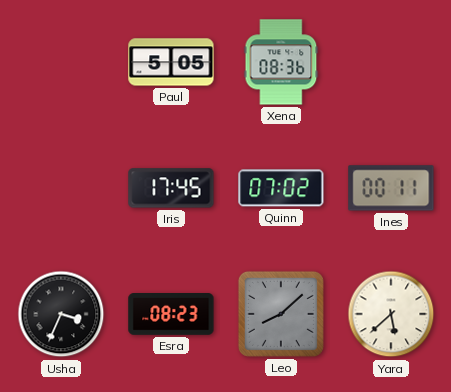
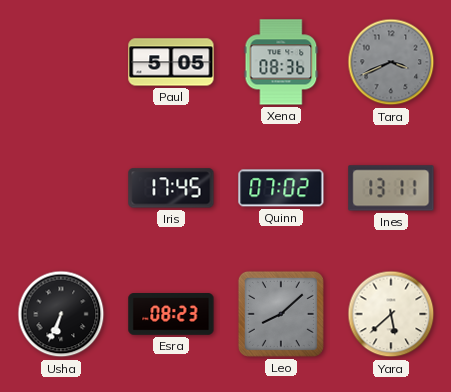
Tara: none -> 3:41 (391, 62)
Ines: 00:11 -> 13:11 (391, 188)
Usha: 3:34 -> 6:34 (61, 314)
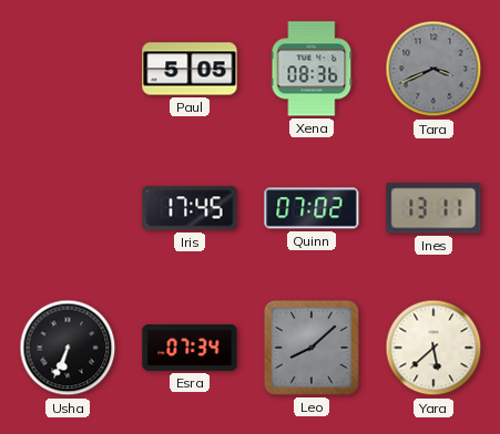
Esra: 08:23 -> 07:34 (190, 349)
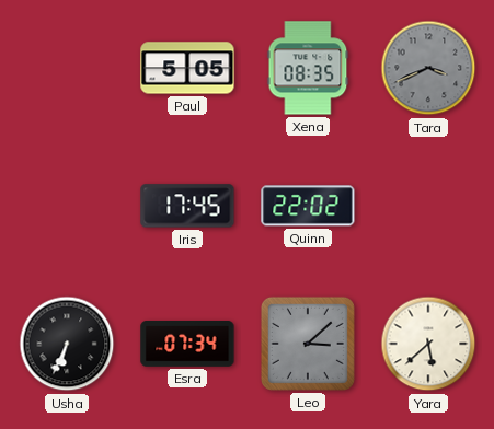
Xena: 08:36 -> 08:35 (308, 68)
Quinn: 07:02 -> 22:02 (308, 206)
Ines: 13:11 -> none (433, 208)
Leo: 8:08 -> 3:08 (308, 344)
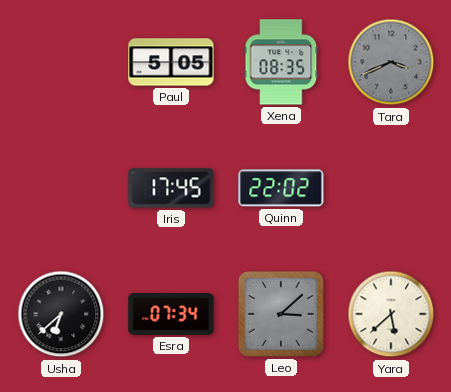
Usha: 6:34 -> 6:38 (61, 314)
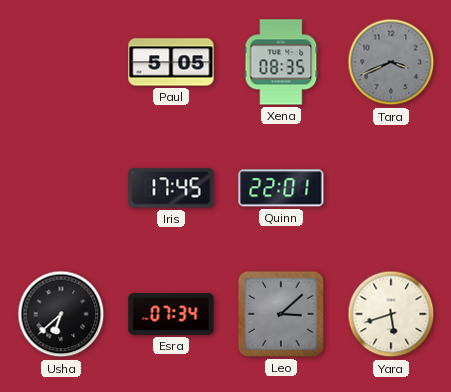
Quinn: 22:02 -> 22:01 (281, 188)
Yara: 5:38 -> 5:42 (391, 314)
